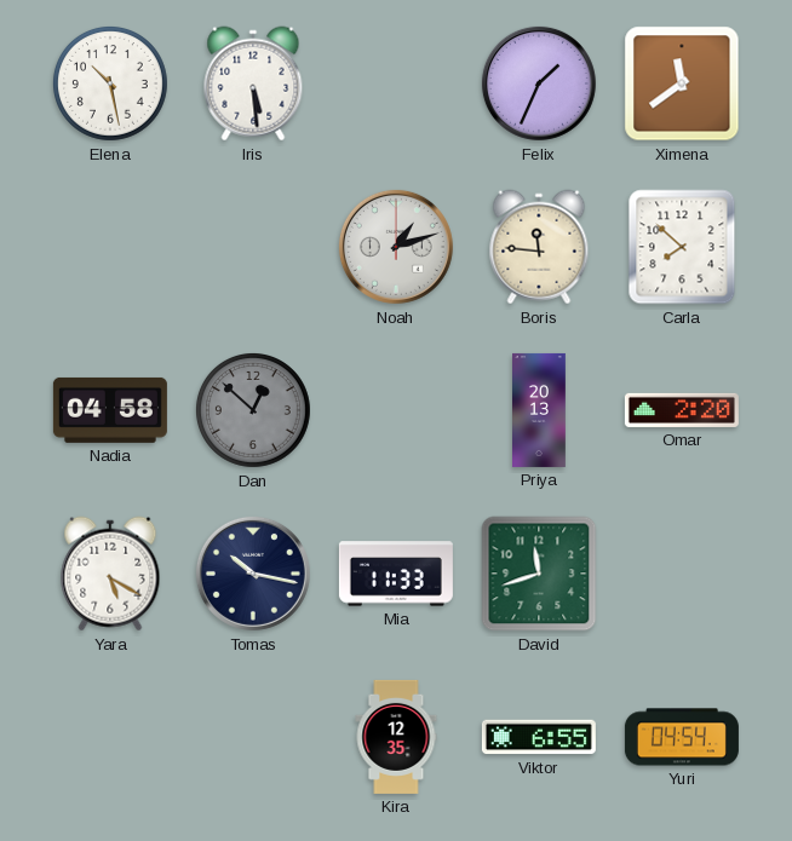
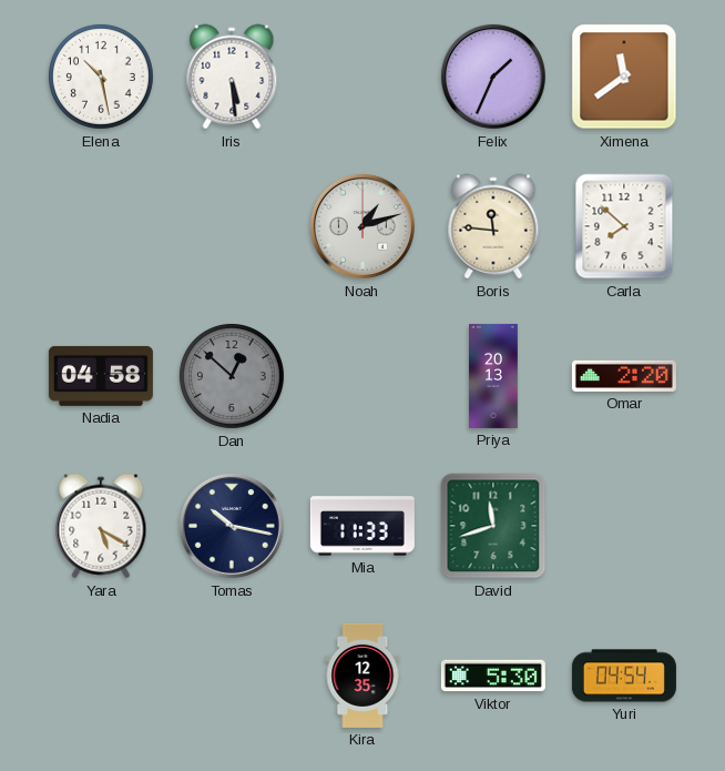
Viktor: 6:55 -> 5:30 (493, 676)
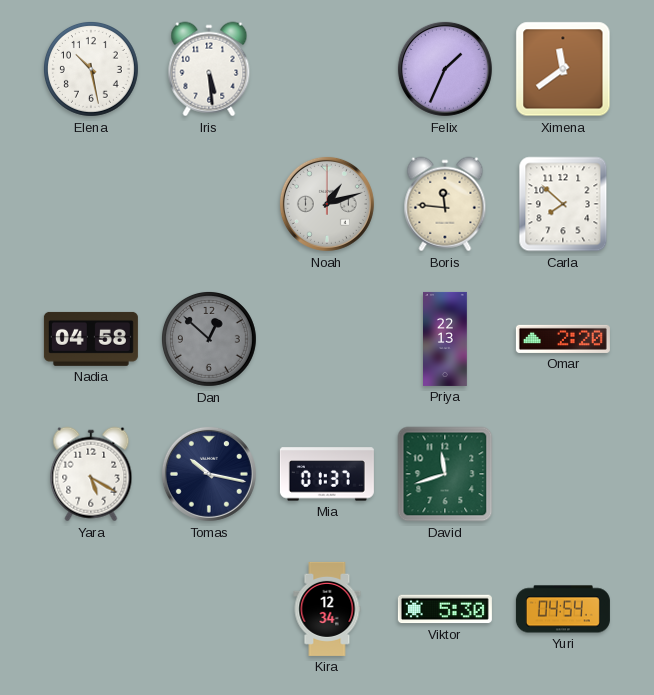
Priya: 20:13 -> 22:13 (446, 339)
Mia: 11:33 -> 01:37 (327, 474)
Kira: 12:35 -> 12:34 (327, 609)
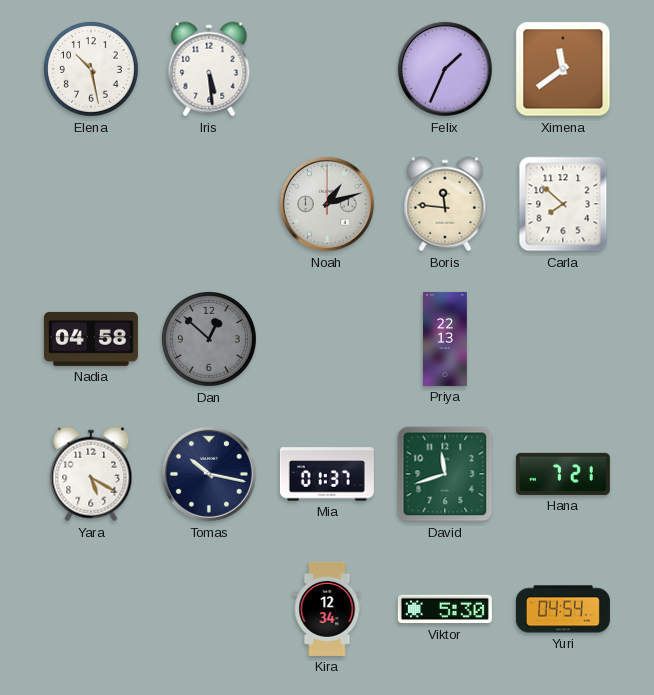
Omar: 2:20 -> none (563, 339)
Hana: none -> 7:21 (563, 474)
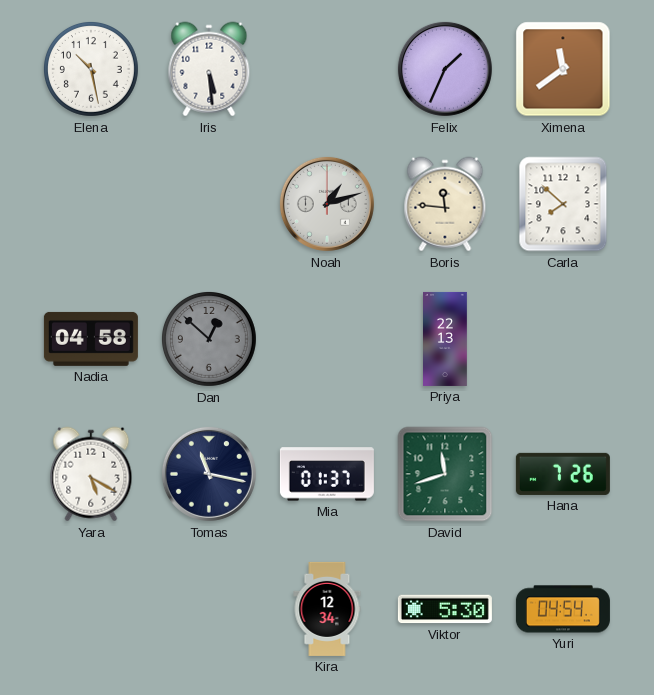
Tomas: 10:17 -> 11:17 (209, 474)
Hana: 7:21 -> 7:26 (563, 474)
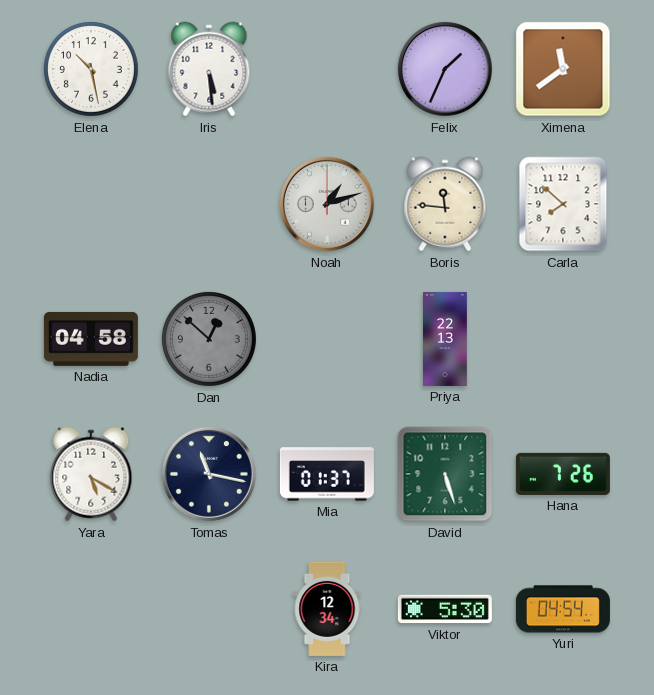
David: 11:42 -> 5:27 (445, 474)
